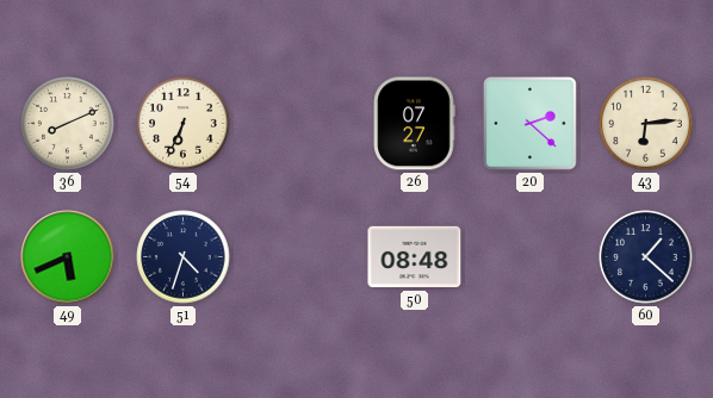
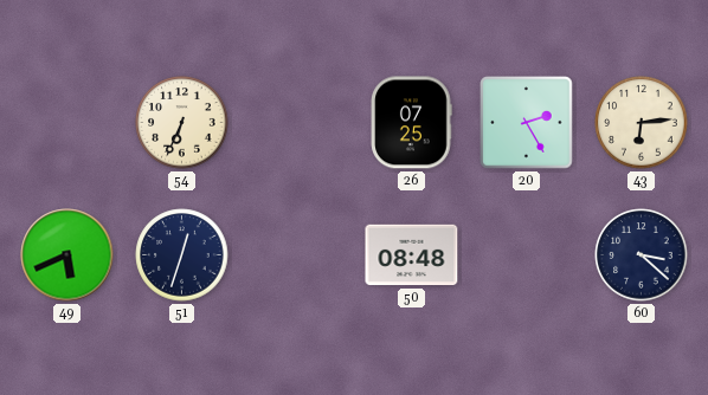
36: 8:11 -> none (68, 124)
26: 07:27 -> 07:25 (411, 123)
20: 2:22 -> 2:25 (527, 123)
51: 4:33 -> 12:33 (182, 255)
60: 1:22 -> 3:22 (642, 255)
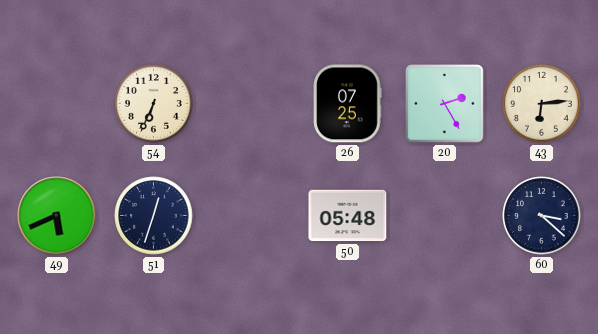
50: 08:48 -> 05:48 (348, 216)
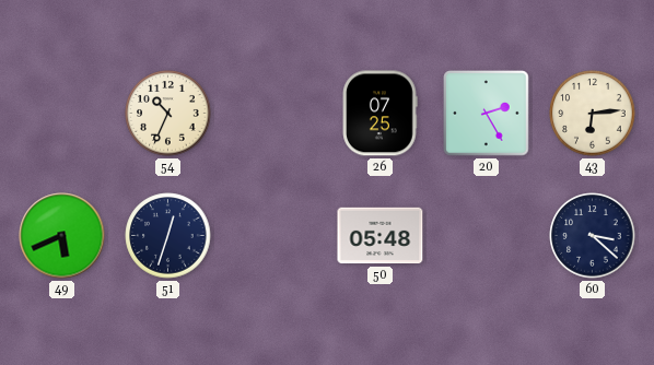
54: 6:34 -> 10:34 (168, 114)
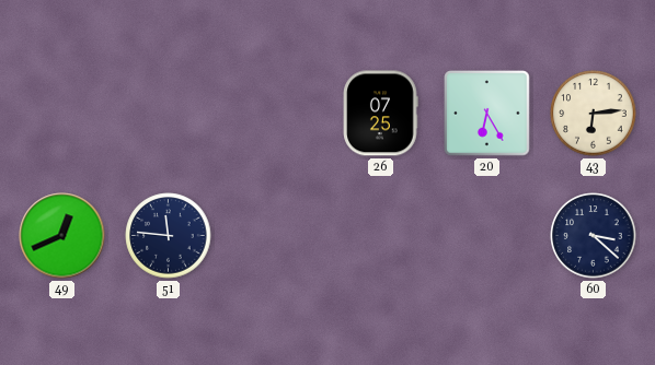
54: 10:34 -> none (168, 114)
20: 2:25 -> 6:25 (487, 114)
49: 5:41 -> 12:41 (62, 236)
51: 12:33 -> 11:46 (169, 236)
50: 05:48 -> none (381, 236)
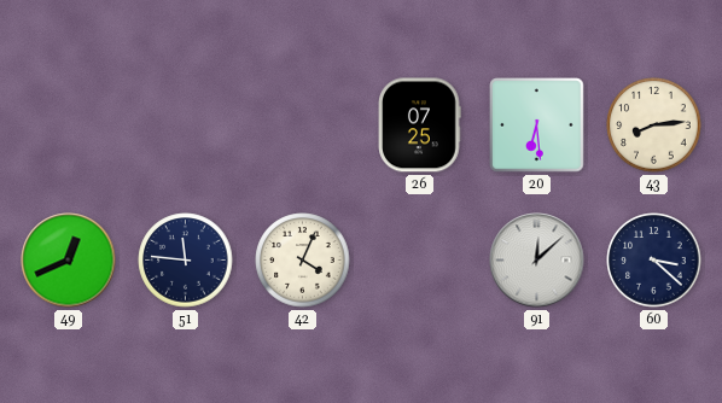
20: 6:25 -> 6:29 (537, 125)
43: 6:14 -> 8:14 (654, 125)
42: none -> 4:04 (303, 261)
91: none -> 12:08 (537, 261)
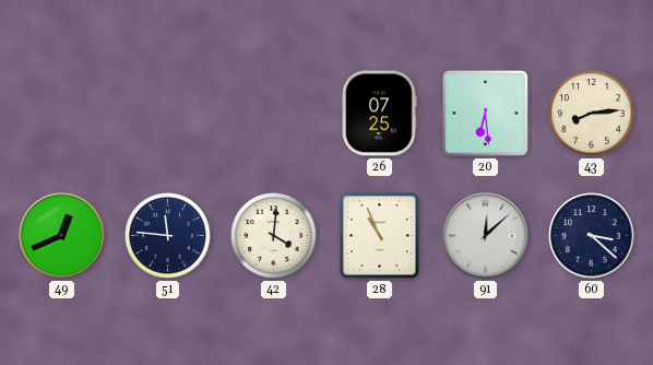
42: 4:04 -> 4:01 (274, 236)
28: none -> 10:56 (380, 236)
